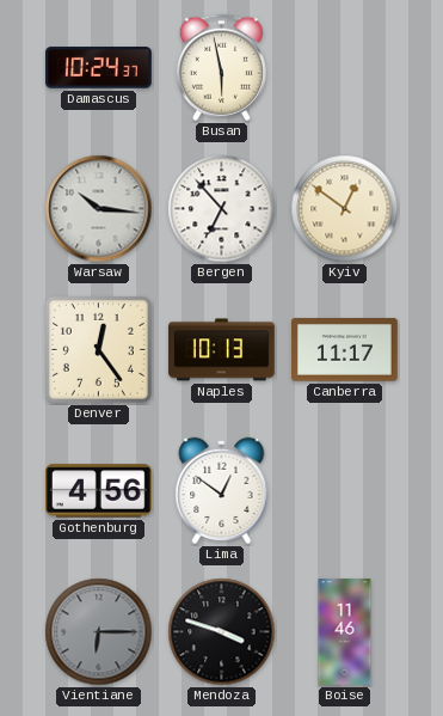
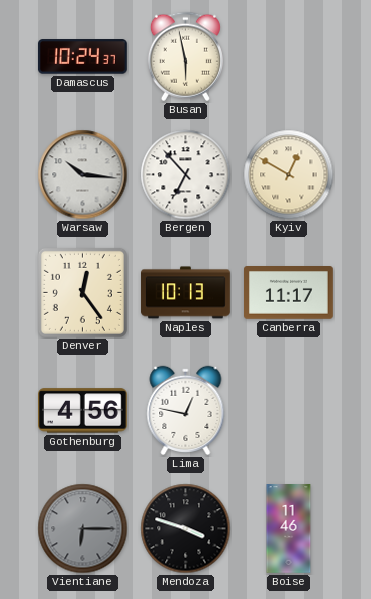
Kyiv: 12:51 -> 12:50 (289, 175)
Lima: 12:51 -> 12:47 (186, 410)
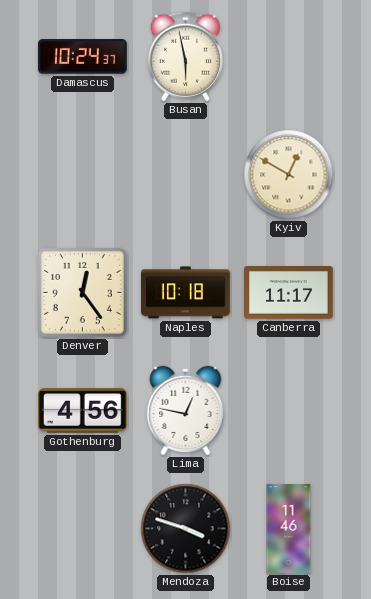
Warsaw: 10:16 -> none (83, 175)
Bergen: 6:53 -> none (186, 175)
Naples: 10:13 -> 10:18 (186, 293)
Vientiane: 6:15 -> none (83, 529)
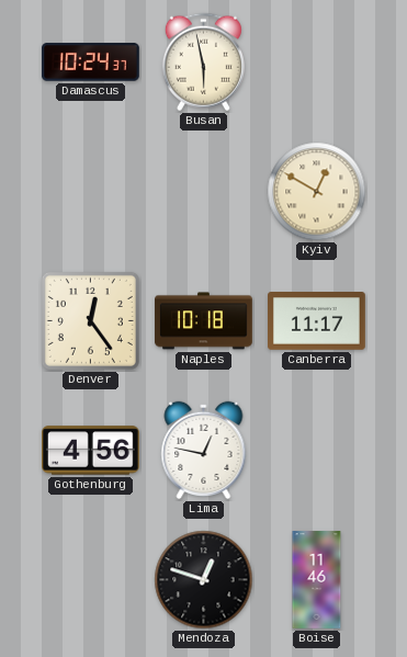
Mendoza: 3:48 -> 12:48 (204, 580)
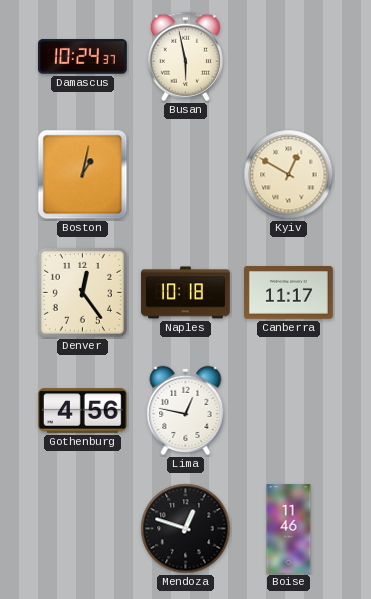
Boston: none -> 1:02 (83, 175)
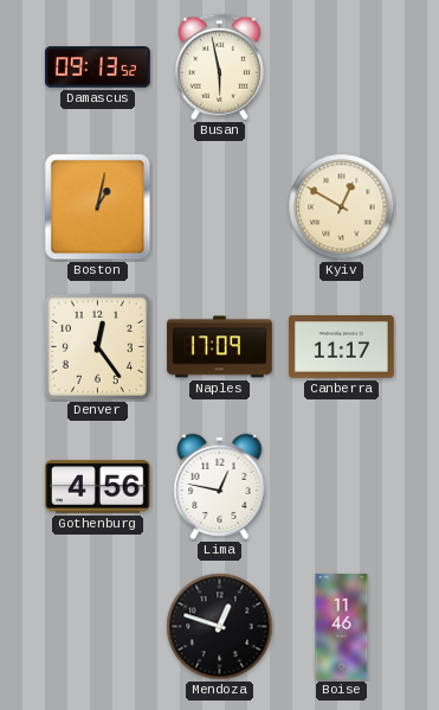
Damascus: 10:24 -> 09:13 (98, 68)
Naples: 10:18 -> 17:09 (220, 347)
